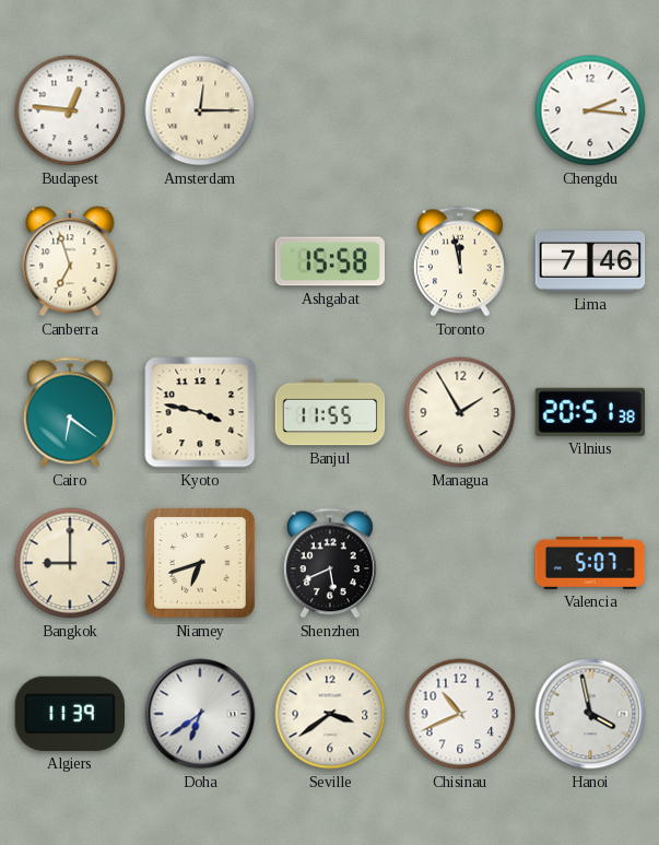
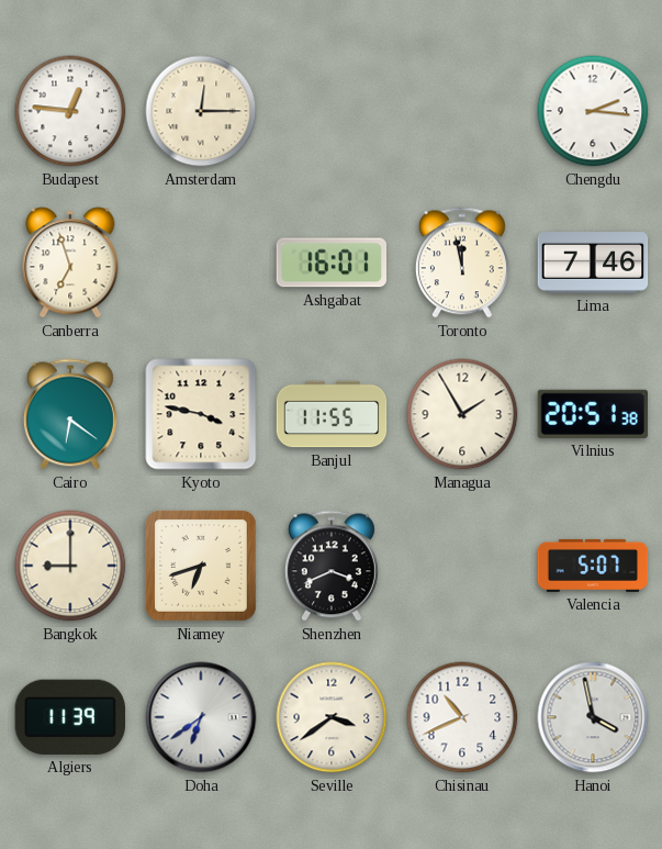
Ashgabat: 15:58 -> 16:01 (332, 262)
Shenzhen: 5:41 -> 3:41 (332, 566)
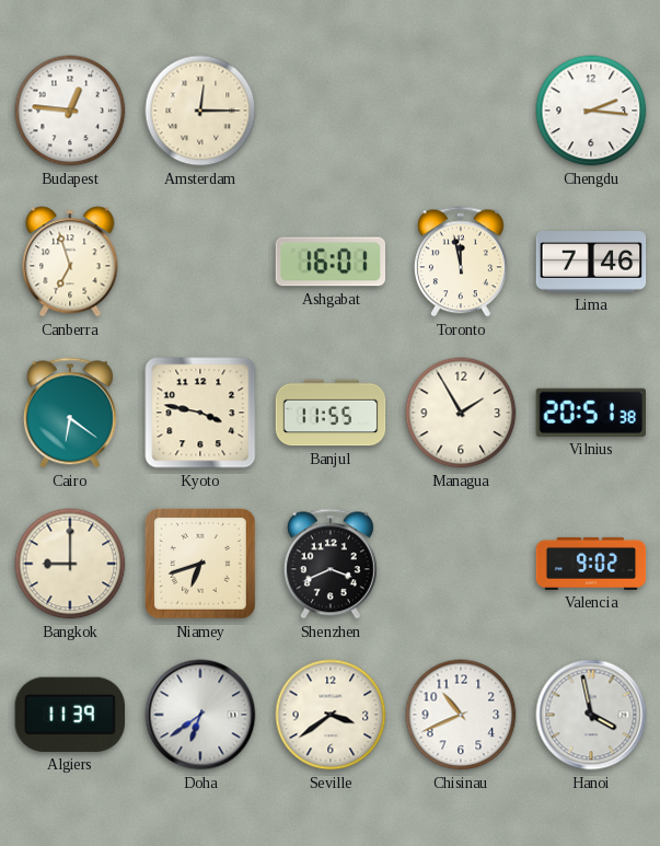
Valencia: 5:07 -> 9:02 (591, 564)
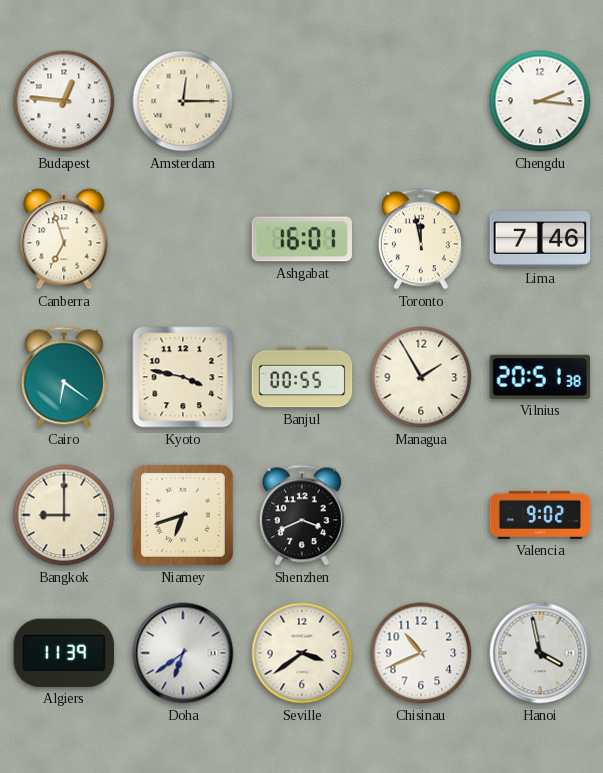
Banjul: 11:55 -> 00:55 (302, 377)
